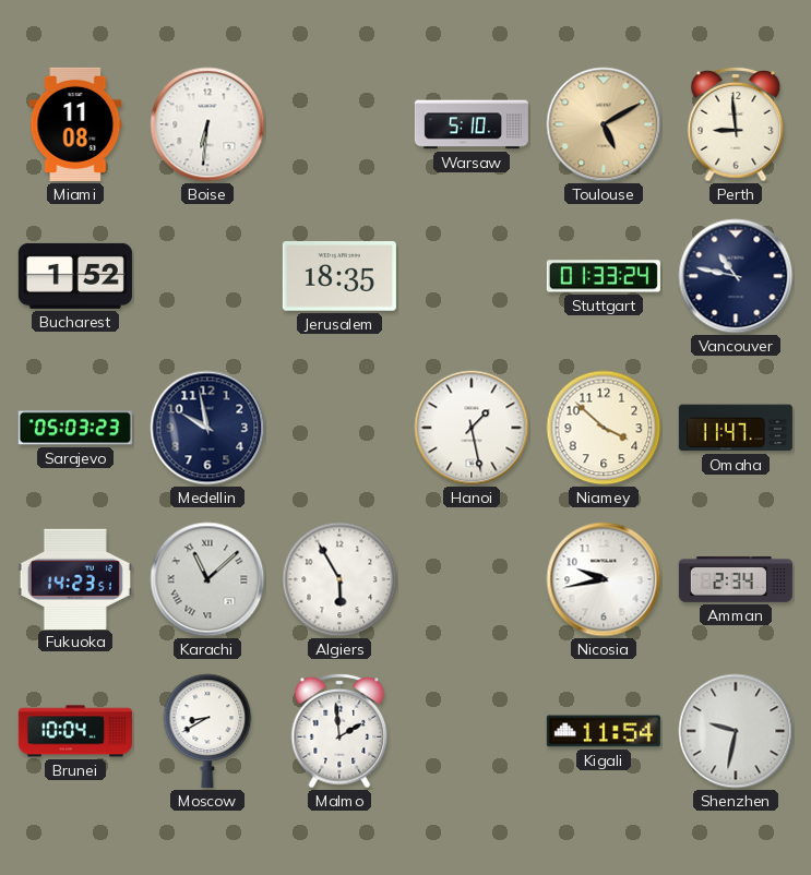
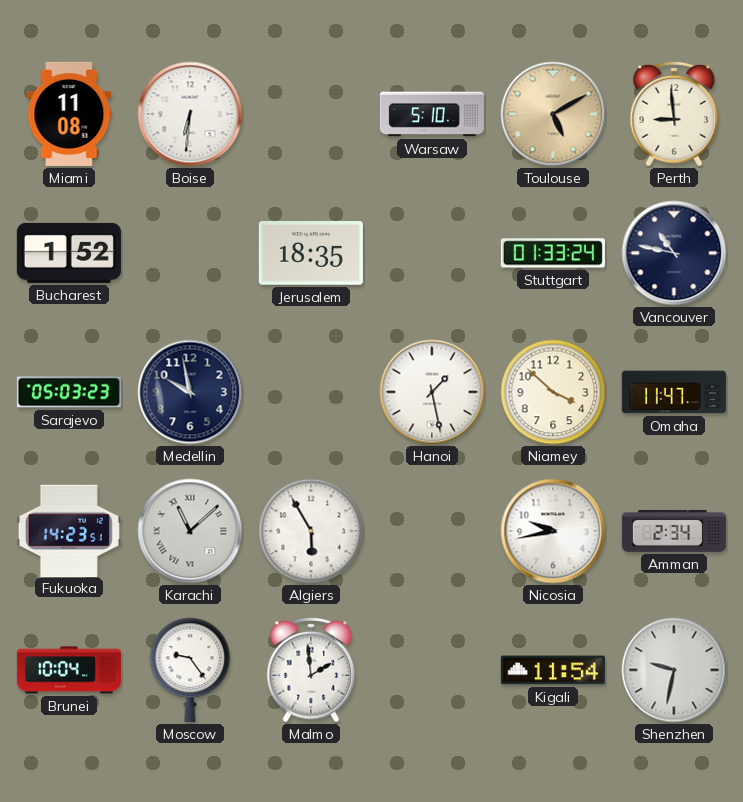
Moscow: 8:40 -> 9:24 (190, 670)
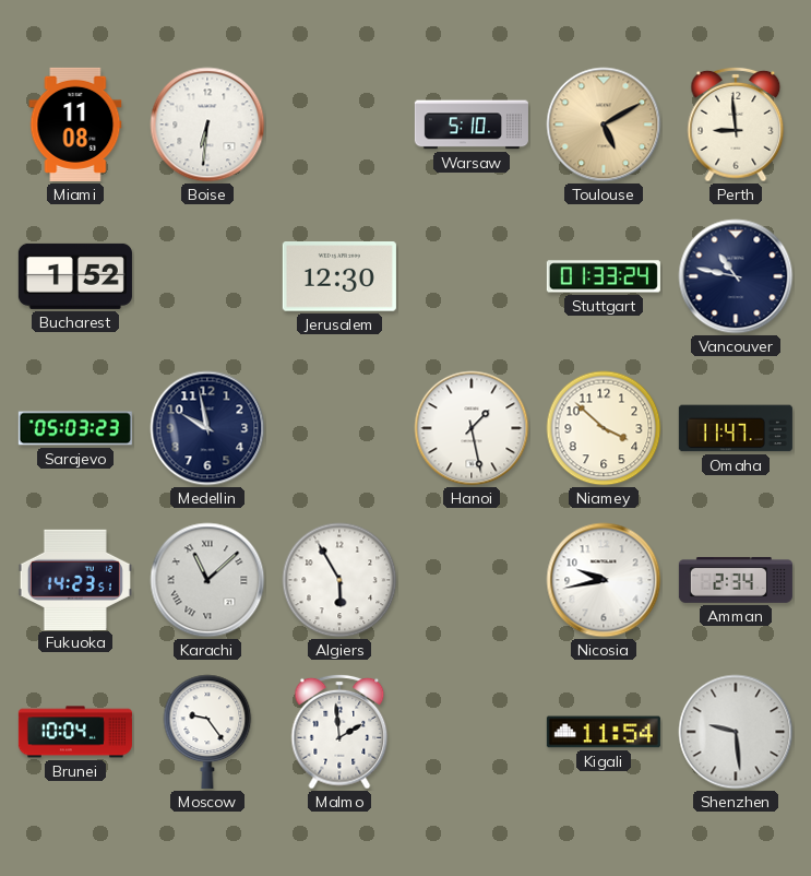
Jerusalem: 18:35 -> 12:30 (339, 277)
Shenzhen: 9:32 -> 9:29 (736, 732)
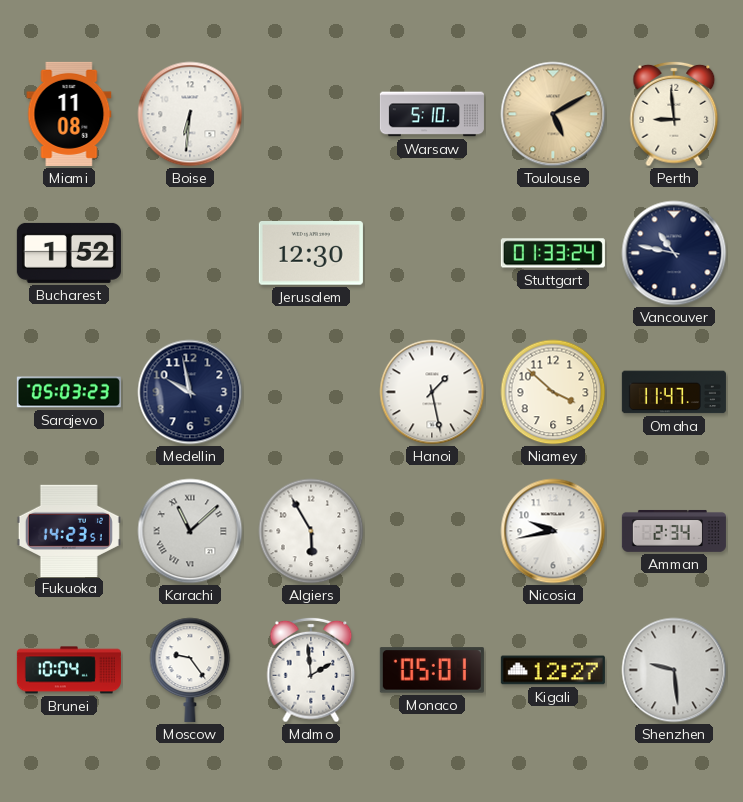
Monaco: none -> 05:01 (432, 670)
Kigali: 11:54 -> 12:27 (553, 670)
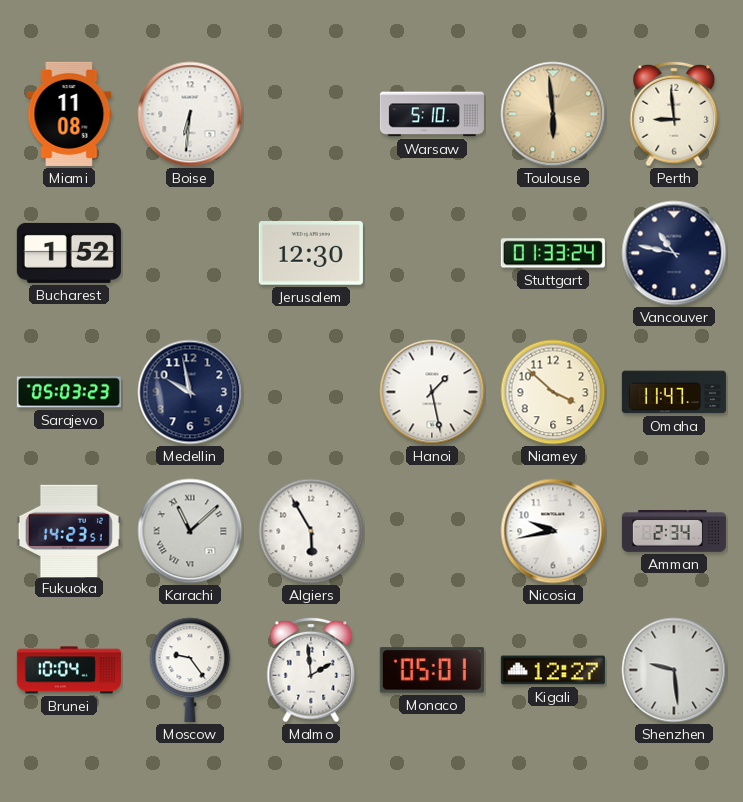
Toulouse: 5:10 -> 5:59 (553, 114)
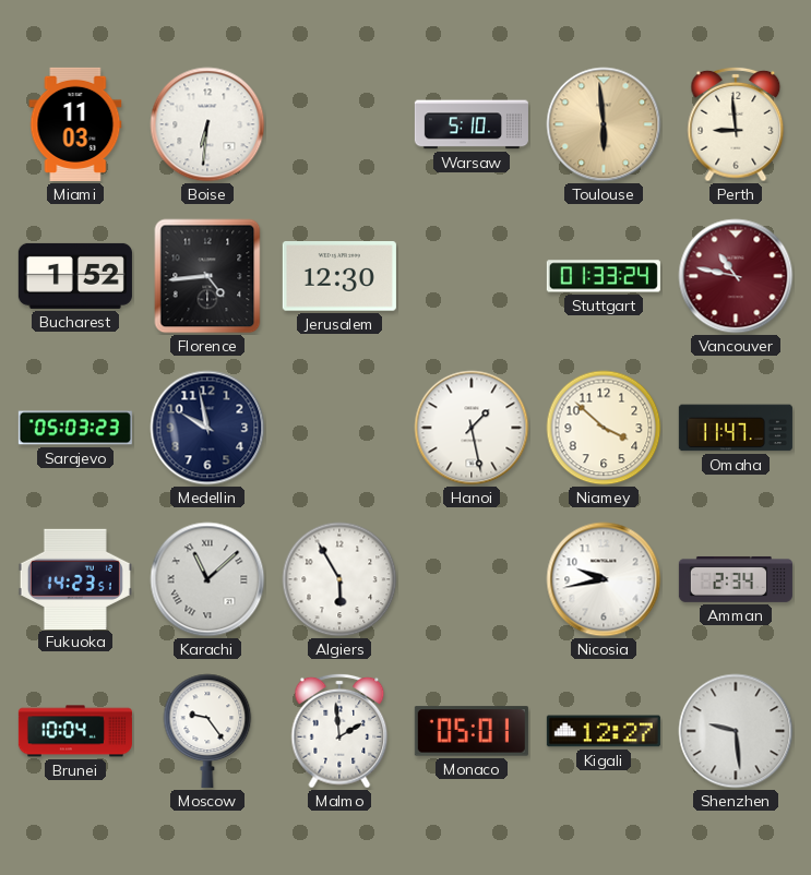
Miami: 11:08 -> 11:03 (75, 124)
Florence: none -> 4:44 (207, 276)
Vancouver dial: navy -> burgundy (736, 276)
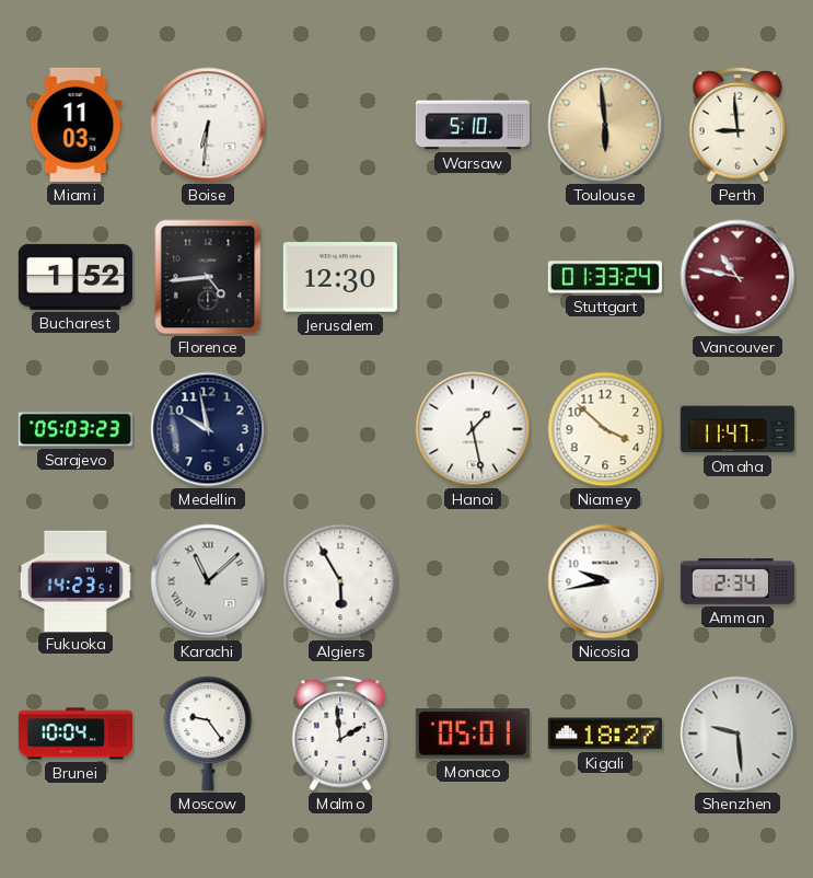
Kigali: 12:27 -> 18:27 (605, 733)
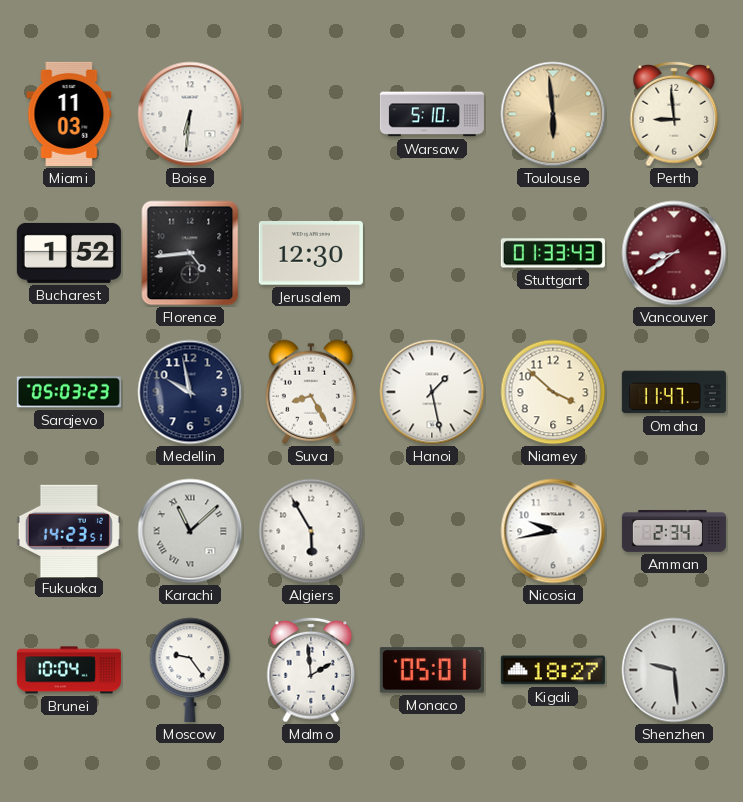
Stuttgart: 01:33:24 -> 01:33:43 (553, 253)
Vancouver: 10:47 -> 8:39 (674, 253)
Suva: none -> 8:25 (311, 392)
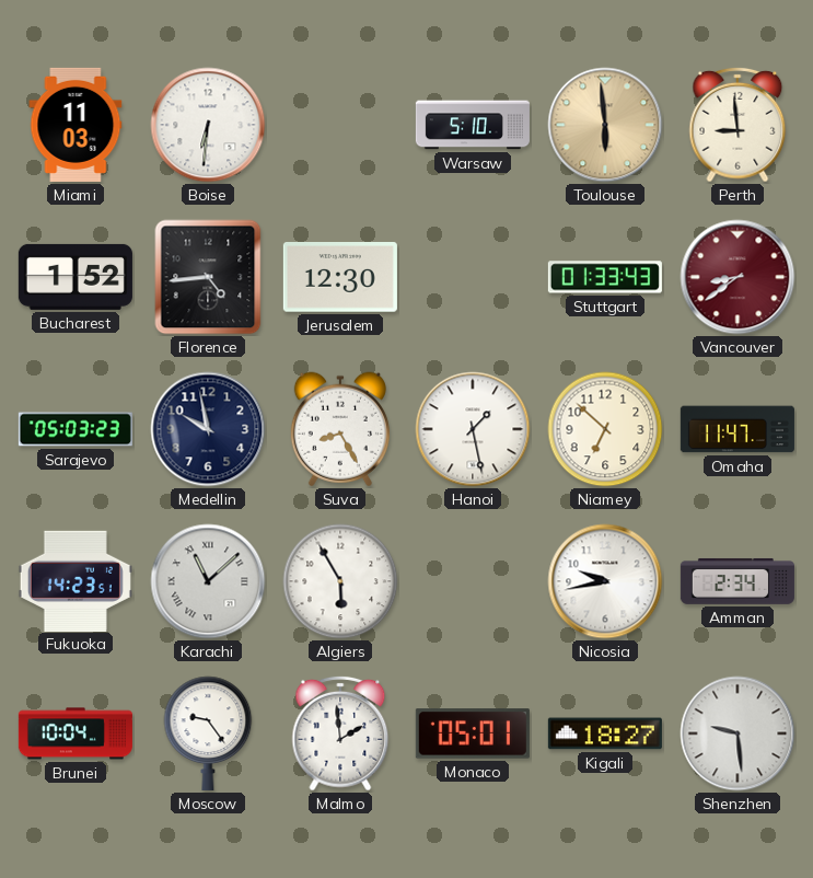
Niamey: 3:52 -> 6:52 (605, 429)
